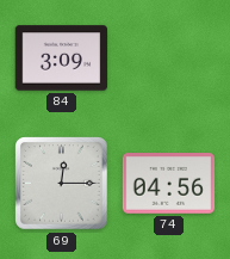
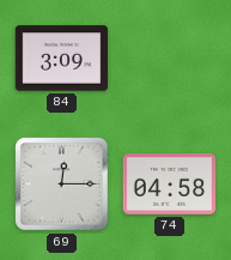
74: 04:56 -> 04:58 (170, 185)
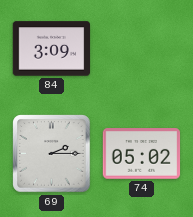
69: 12:15 -> 2:15 (52, 154)
74: 04:58 -> 05:02 (142, 154)
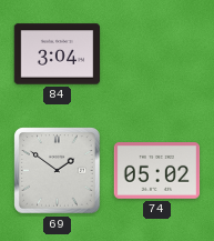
84: 3:09 -> 3:04 (58, 54)
69: 2:15 -> 1:51 (58, 171)
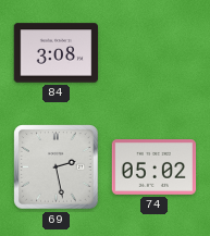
84: 3:04 -> 3:08 (57, 53)
69: 1:51 -> 2:28 (57, 167)
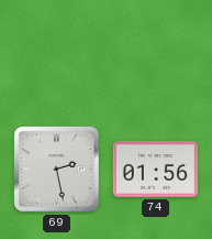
84: 3:08 -> none (57, 53)
74: 05:02 -> 01:56 (156, 170)
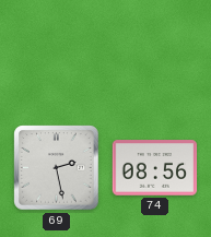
74: 01:56 -> 08:56 (155, 168)
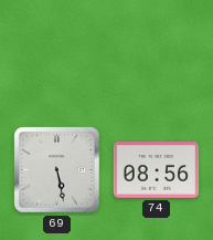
69: 2:28 -> 5:28 (57, 170)
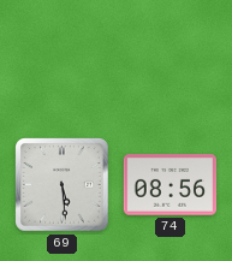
69: 5:28 -> 5:29 (63, 185)
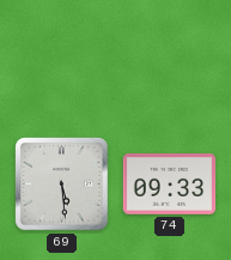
74: 08:56 -> 09:33 (170, 185)
